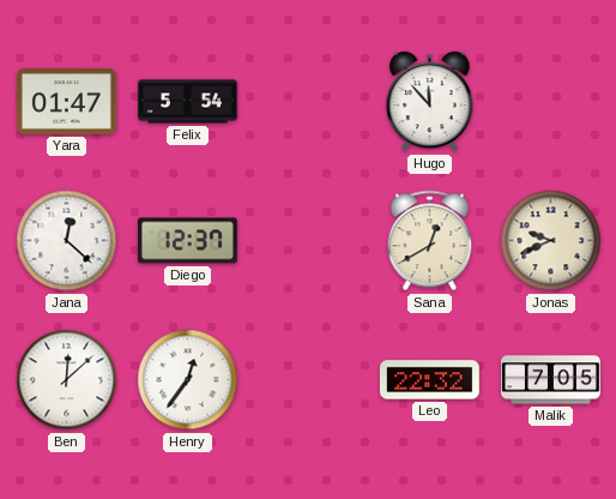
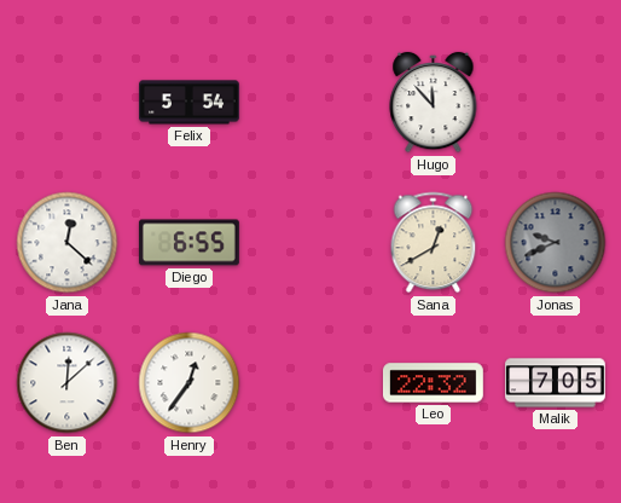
Yara: 01:47 -> none (67, 102)
Diego: 12:37 -> 6:55 (190, 243)
Jonas dial: cream -> grey (556, 243)
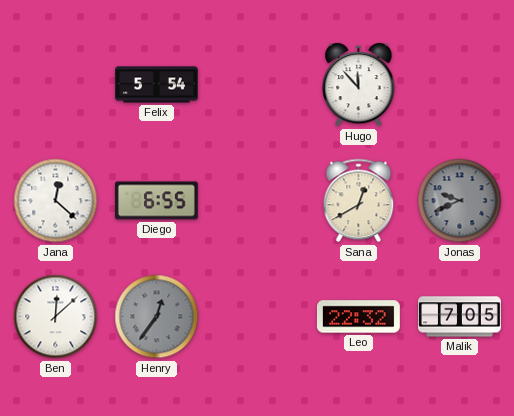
Henry dial: white -> grey (157, 317)
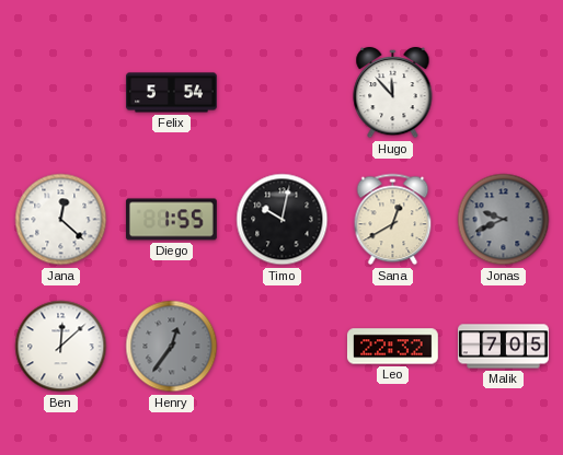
Diego: 6:55 -> 1:55 (172, 220)
Timo: none -> 10:02 (283, 220)
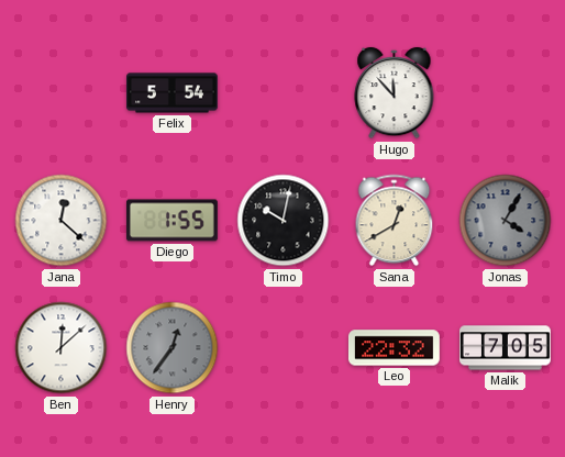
Jonas: 9:41 -> 4:05 (506, 221)
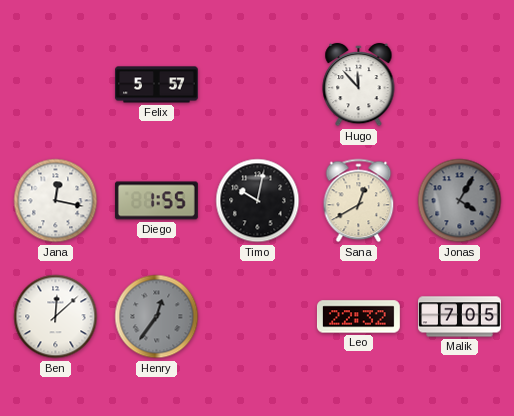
Felix: 5:54 -> 5:57 (157, 85)
Jana: 12:22 -> 12:17 (56, 201)
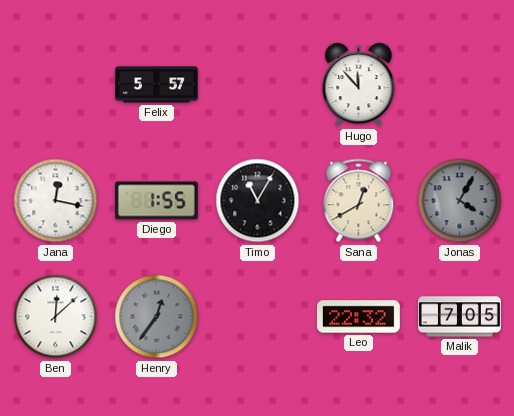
Timo: 10:02 -> 11:05 (258, 201)
